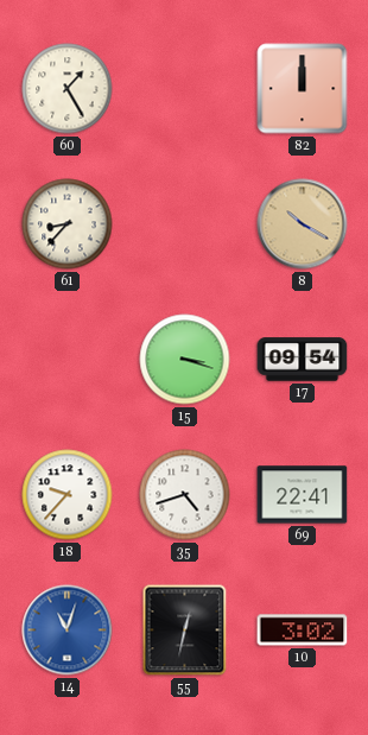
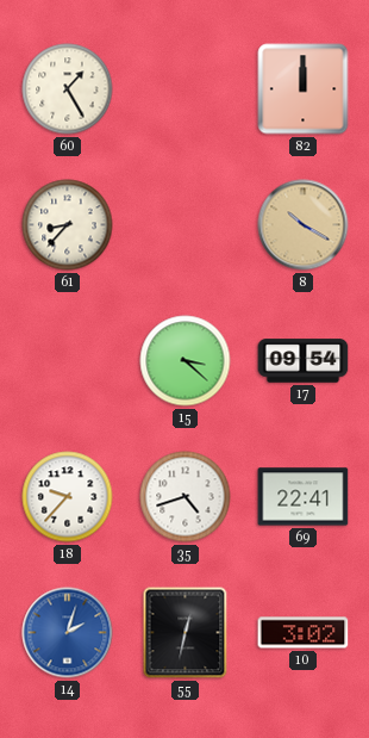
15: 3:18 -> 3:22 (186, 361)
14: 11:03 -> 2:03 (68, 633)
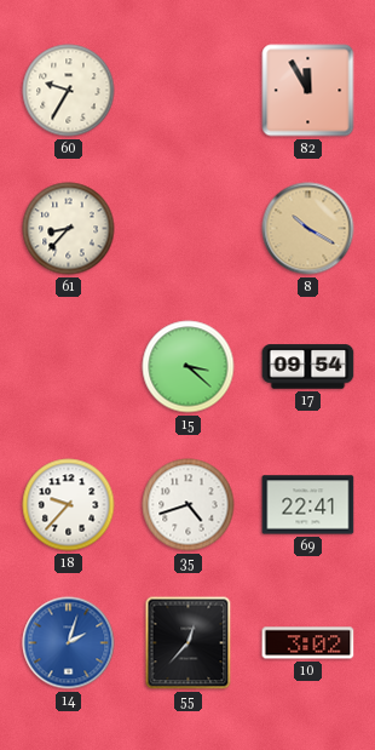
60: 1:25 -> 9:35 (69, 91)
82: 12:00 -> 11:55 (308, 91)
55: 12:32 -> 12:37 (189, 643)
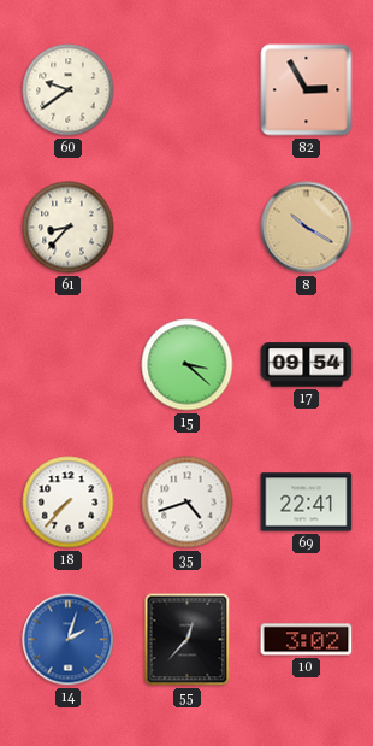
60: 9:35 -> 9:39 (69, 90)
82: 11:55 -> 2:55 (307, 90)
18: 9:37 -> 7:37 (69, 503)
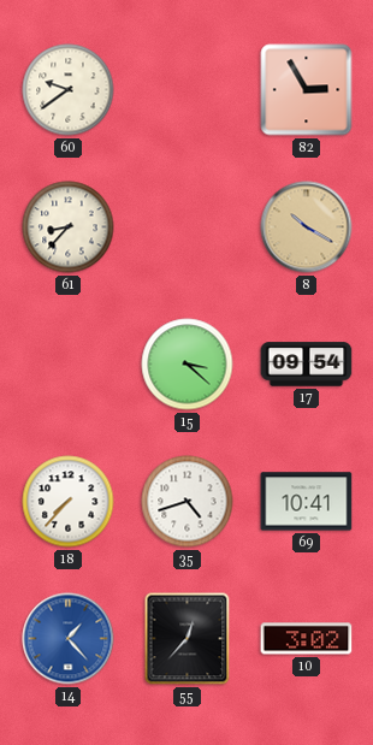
69: 22:41 -> 10:41 (307, 502)
14: 2:03 -> 1:23 (69, 639)
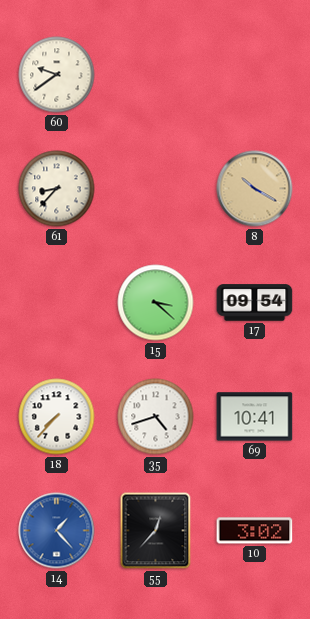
82: 2:55 -> none (307, 90)
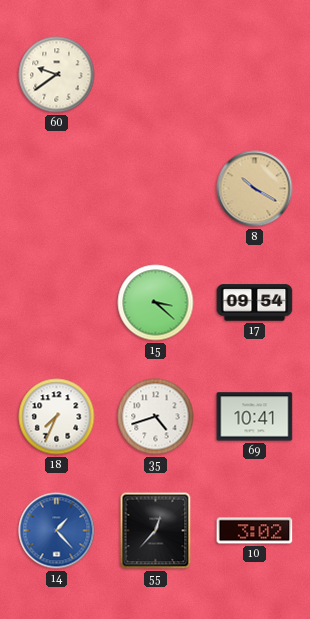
61: 8:37 -> none (57, 189)
18: 7:37 -> 7:34 (57, 417)
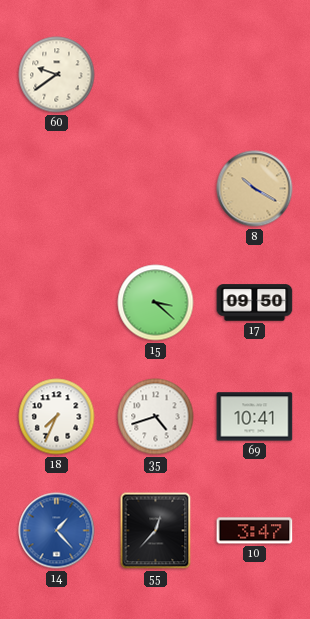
17: 09:54 -> 09:50 (255, 303)
10: 3:02 -> 3:47 (255, 531)
